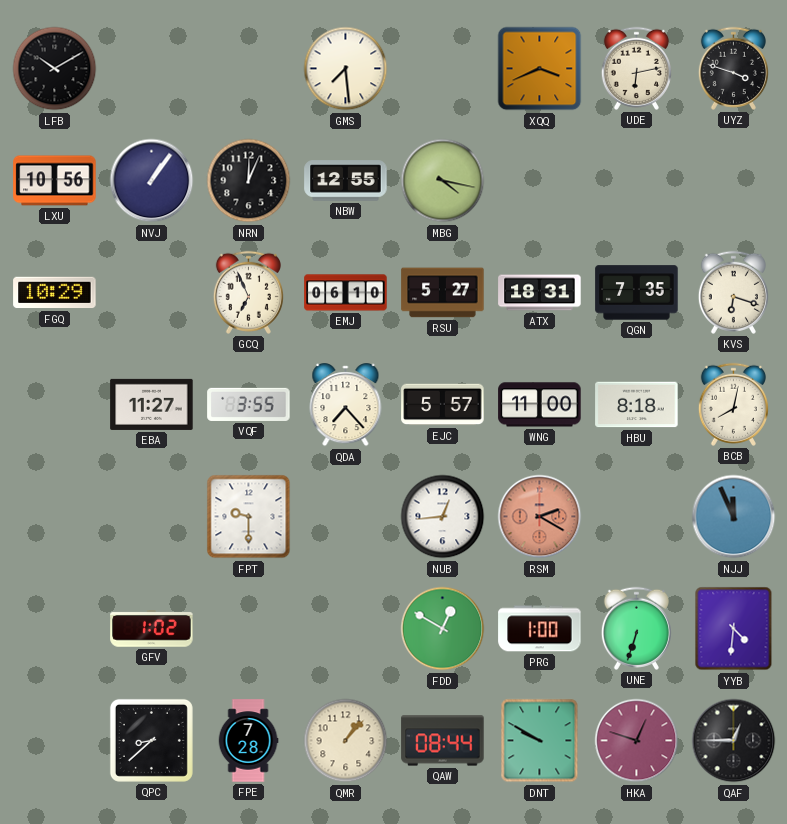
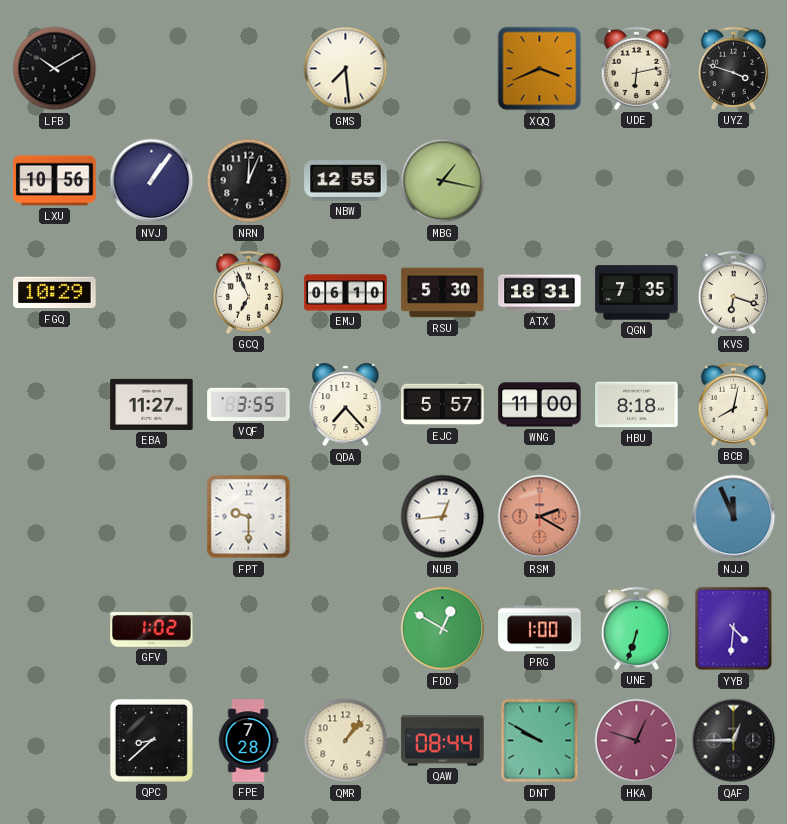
MBG: 4:17 -> 1:17 (443, 181)
RSU: 5:27 -> 5:30 (443, 293)
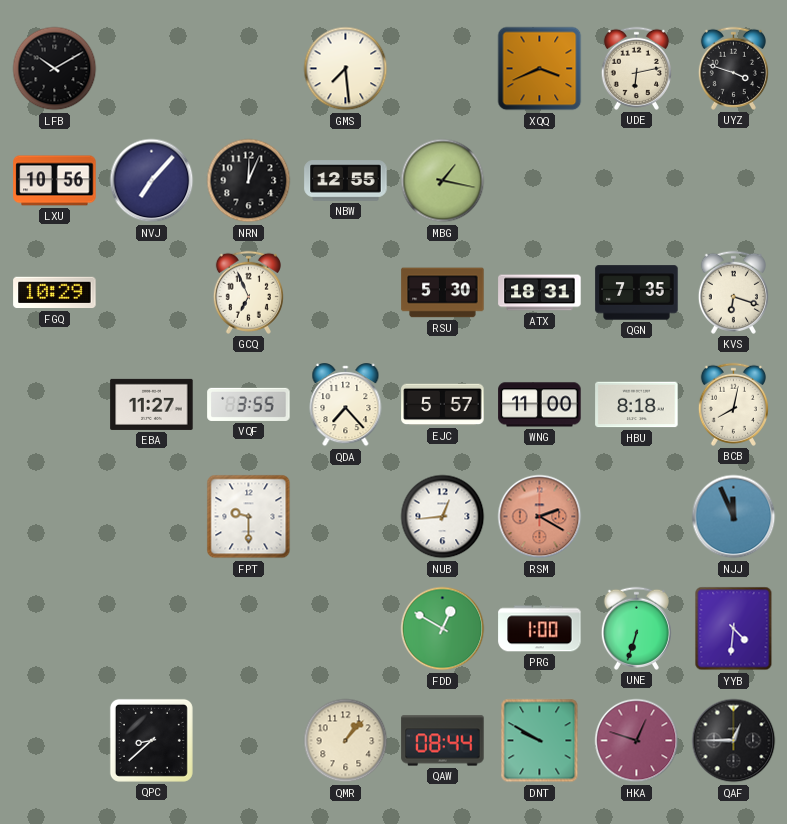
NVJ: 1:06 -> 7:07 (152, 181)
EMJ: 06:10 -> none (346, 293)
GFV: 1:02 -> none (152, 629)
FPE: 7:28 -> none (248, 741)
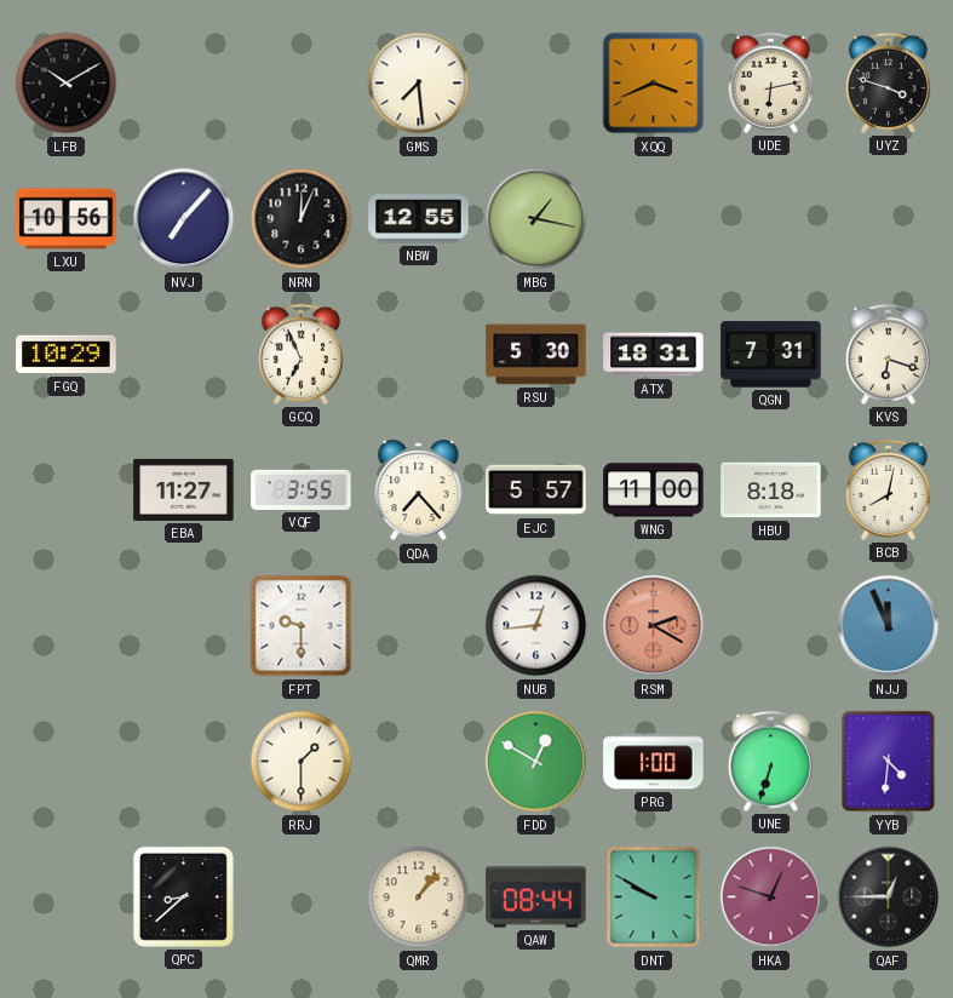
QGN: 7:35 -> 7:31 (771, 355)
RRJ: none -> 1:30 (302, 762)
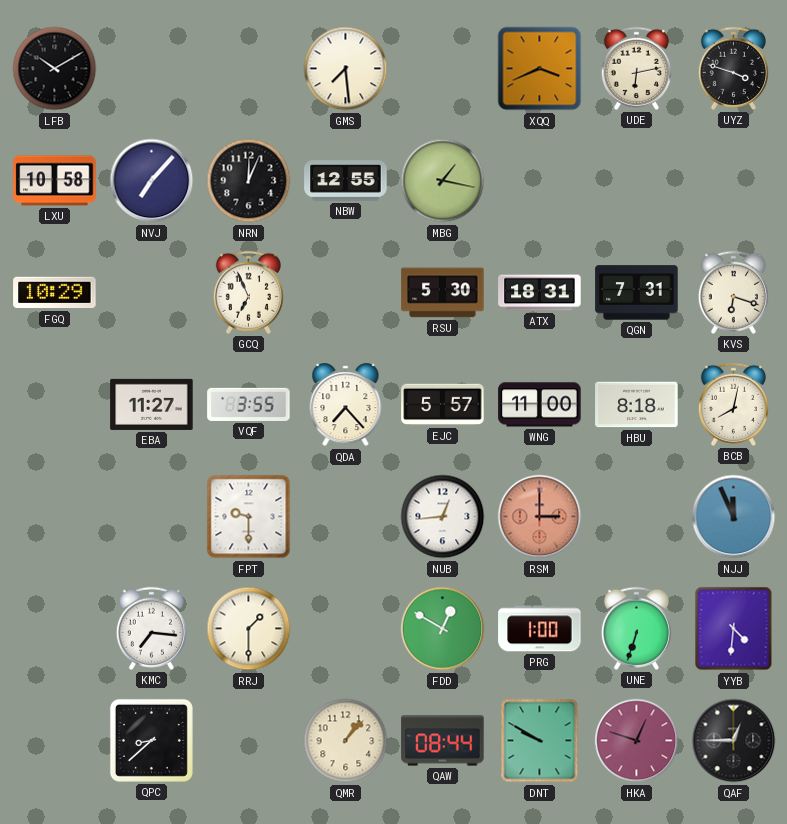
LXU: 10:56 -> 10:58 (55, 181)
RSM: 2:20 -> 3:00 (540, 517)
KMC: none -> 7:16 (151, 628)
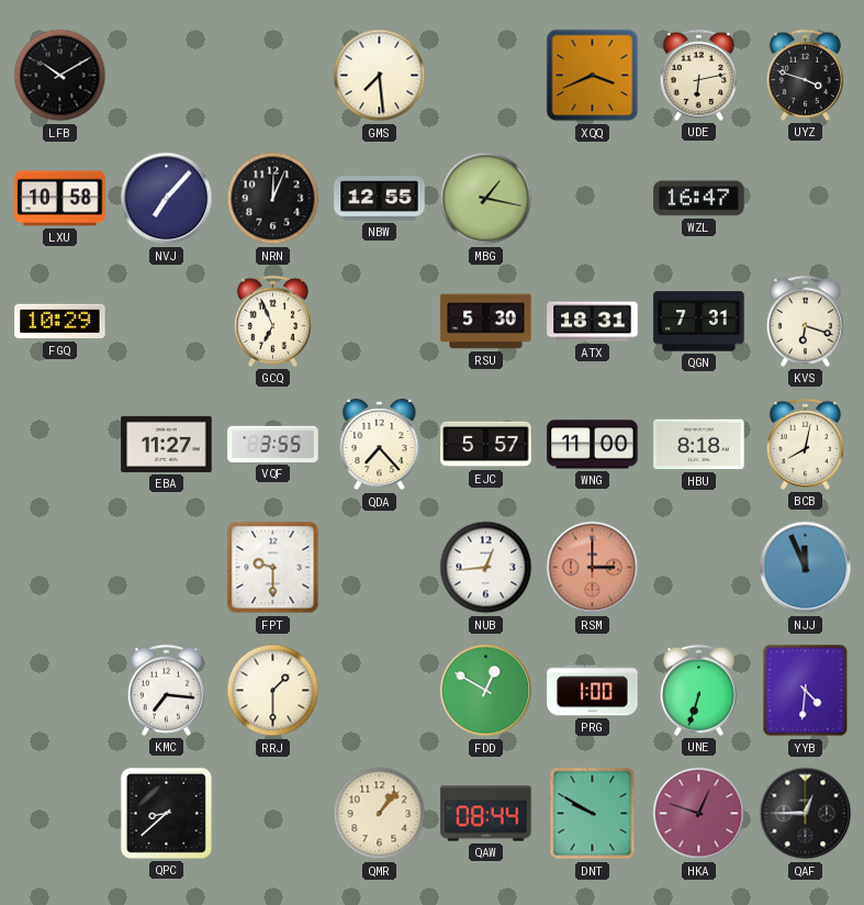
WZL: none -> 16:47 (699, 199)
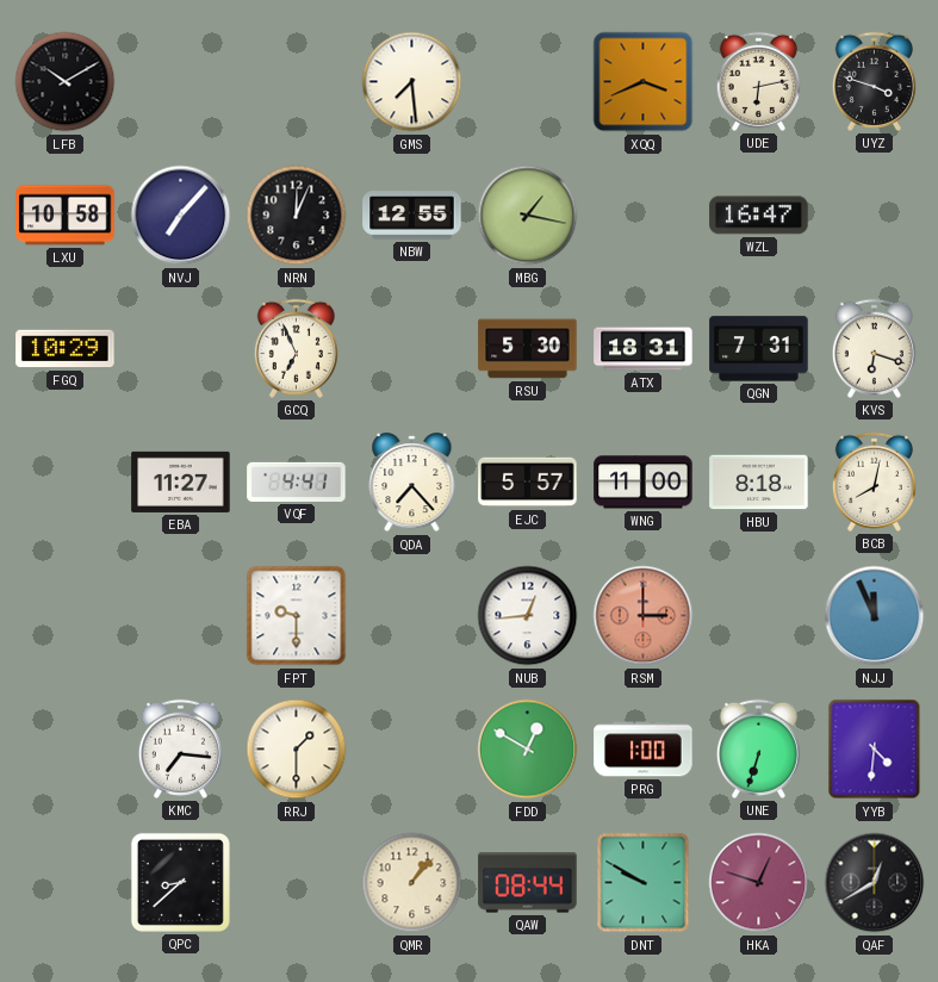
VQF: 3:55 -> 4:41 (297, 481)
QAF: 12:45 -> 12:40 (875, 883)
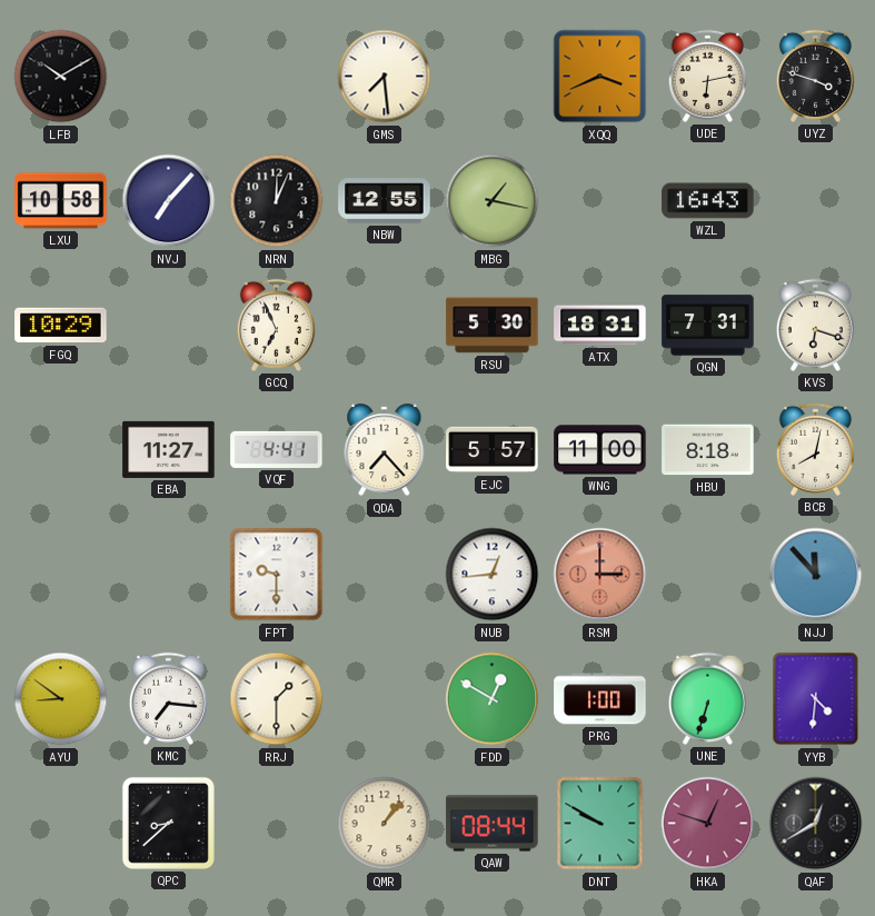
WZL: 16:47 -> 16:43 (708, 201)
NJJ: 11:56 -> 11:53 (816, 575)
AYU: none -> 8:51 (61, 699)
